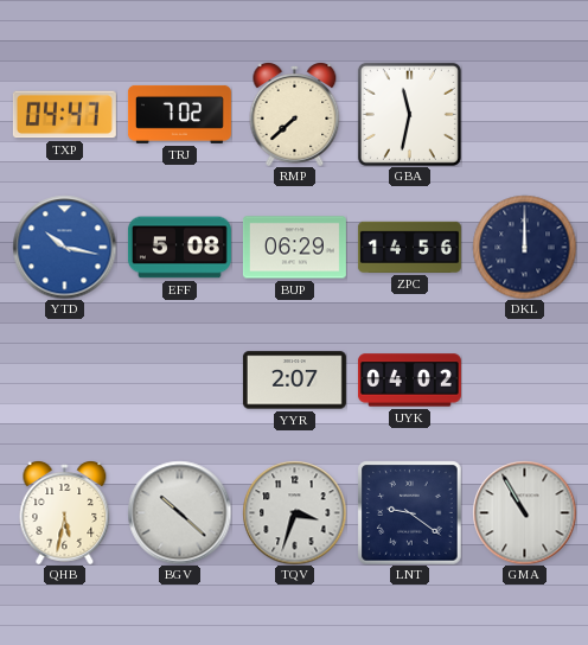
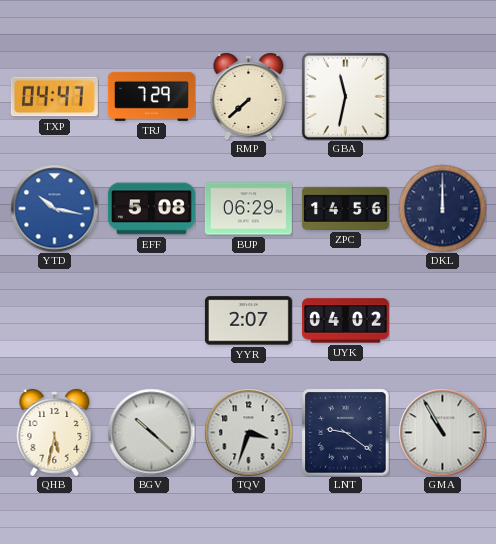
TRJ: 7:02 -> 7:29 (151, 96)
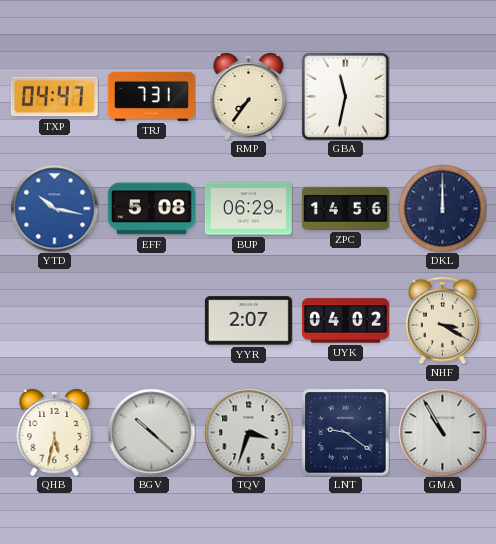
TRJ: 7:29 -> 7:31 (151, 96)
RMP: 7:38 -> 7:36 (249, 97)
NHF: none -> 3:20 (443, 320)
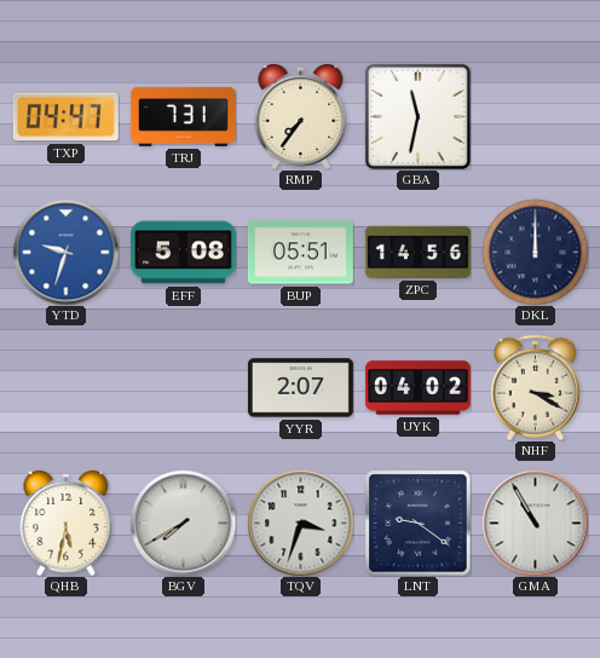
YTD: 10:17 -> 9:33 (65, 252)
BUP: 06:29 -> 05:51 (300, 253)
BGV: 10:22 -> 7:40 (183, 523)
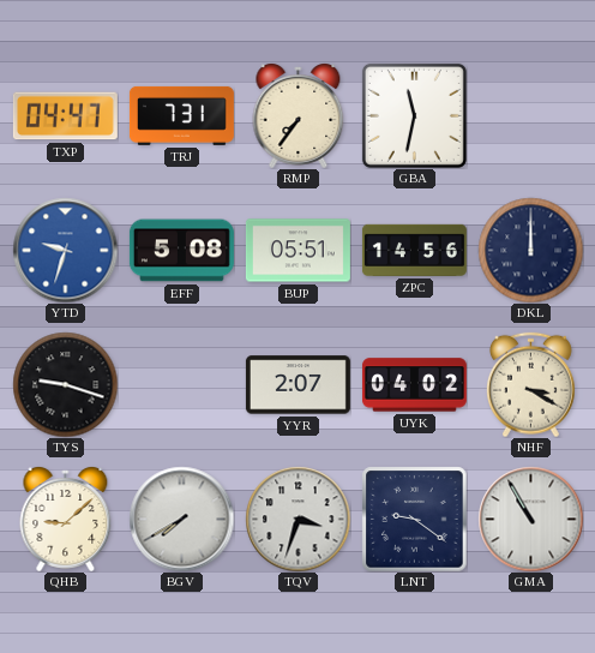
TYS: none -> 9:18 (65, 384)
QHB: 5:32 -> 9:08 (66, 520)
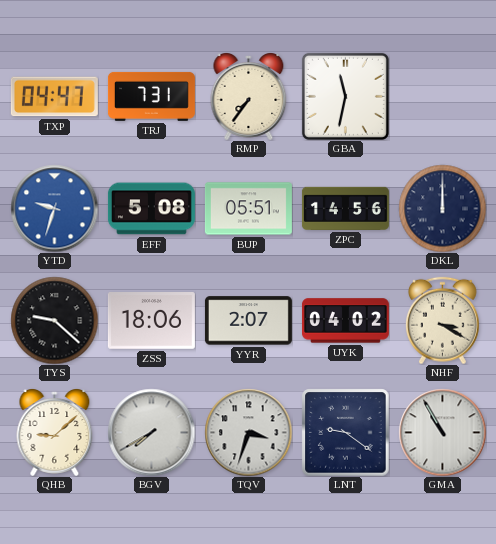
TYS: 9:18 -> 9:22 (54, 320)
ZSS: none -> 18:06 (151, 321)
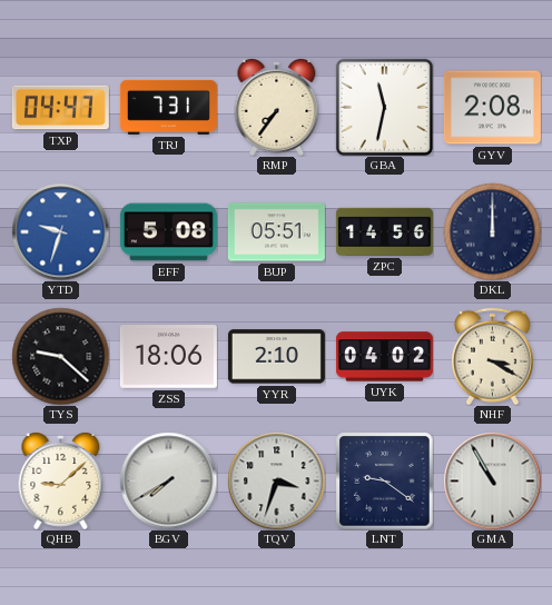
GYV: none -> 2:08 (492, 108)
YYR: 2:07 -> 2:10 (276, 357)
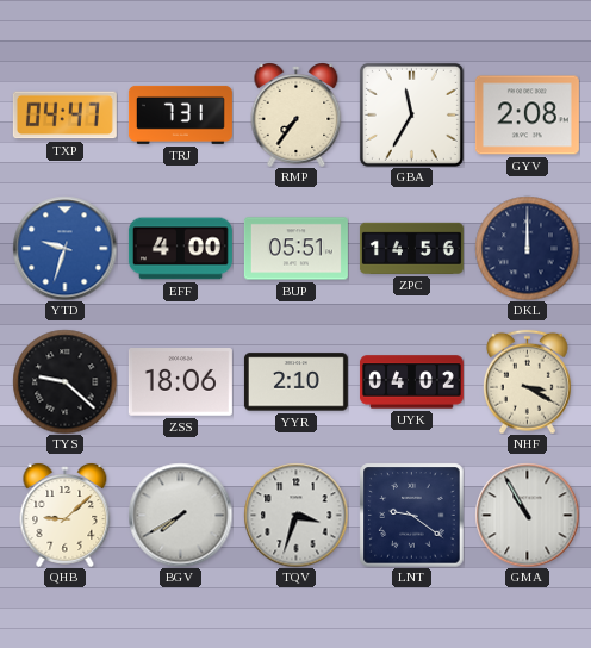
GBA: 11:32 -> 11:35 (411, 114)
EFF: 5:08 -> 4:00 (180, 249)
